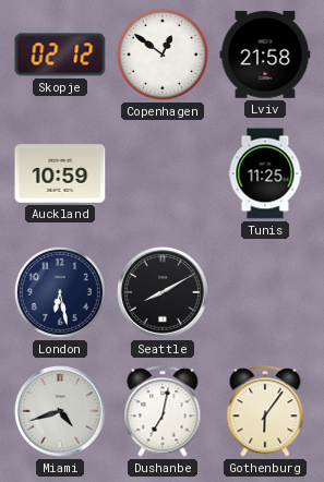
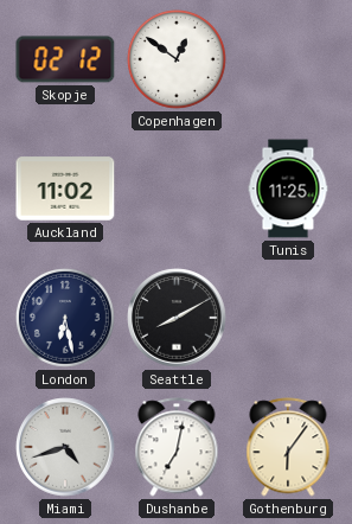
Lviv: 21:58 -> none (265, 56)
Auckland: 10:59 -> 11:02 (65, 188)
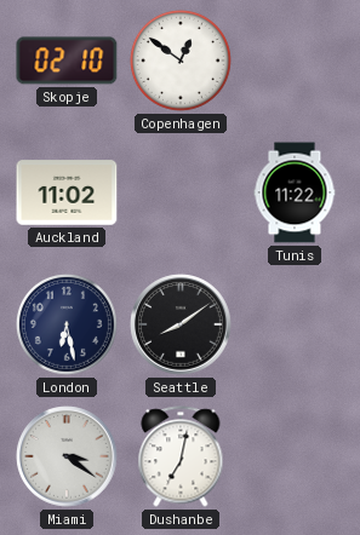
Skopje: 02:12 -> 02:10 (67, 61)
Tunis: 11:25 -> 11:22 (295, 192)
Seattle: 8:10 -> 8:09 (181, 324)
Miami: 4:42 -> 3:21 (67, 456)
Gothenburg: 6:06 -> none (288, 447)
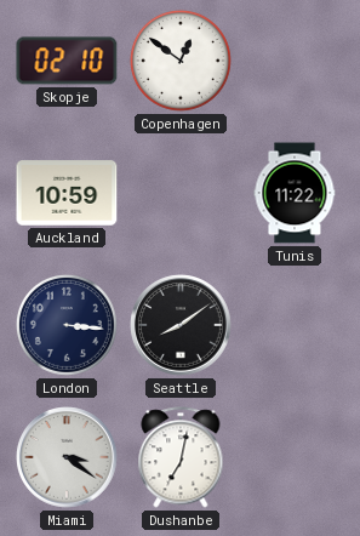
Auckland: 11:02 -> 10:59 (67, 193)
London: 6:28 -> 3:16 (67, 325)
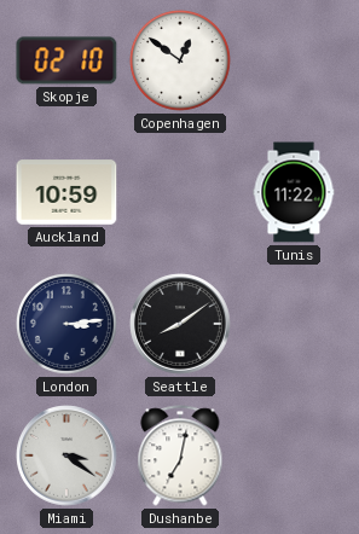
London: 3:16 -> 3:14 (66, 324)
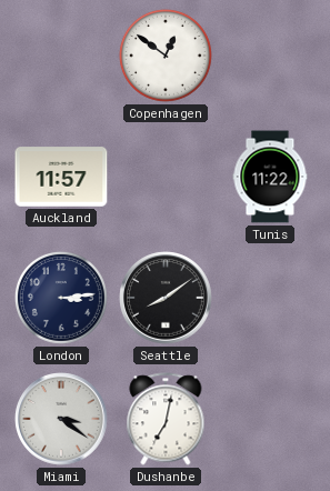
Skopje: 02:10 -> none (66, 60)
Auckland: 10:59 -> 11:57 (61, 177)
